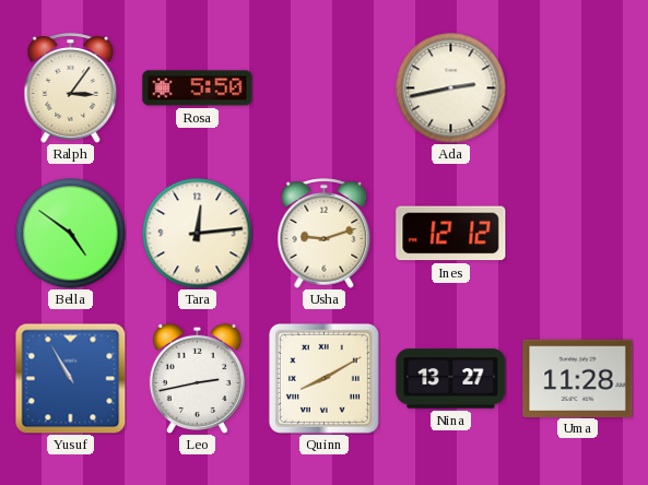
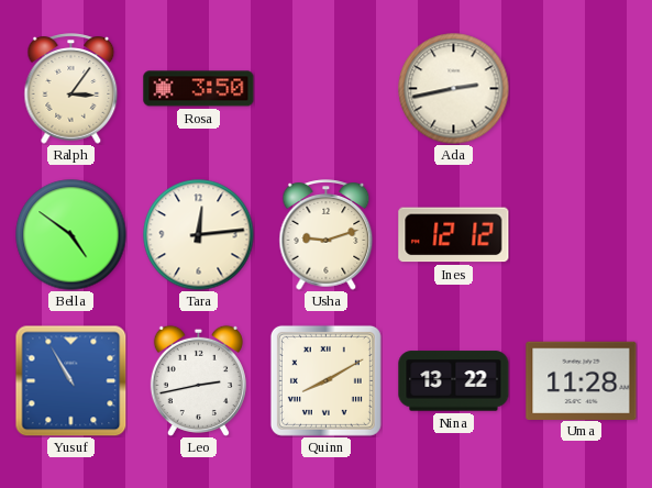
Rosa: 5:50 -> 3:50 (199, 89)
Nina: 13:27 -> 13:22 (454, 381)
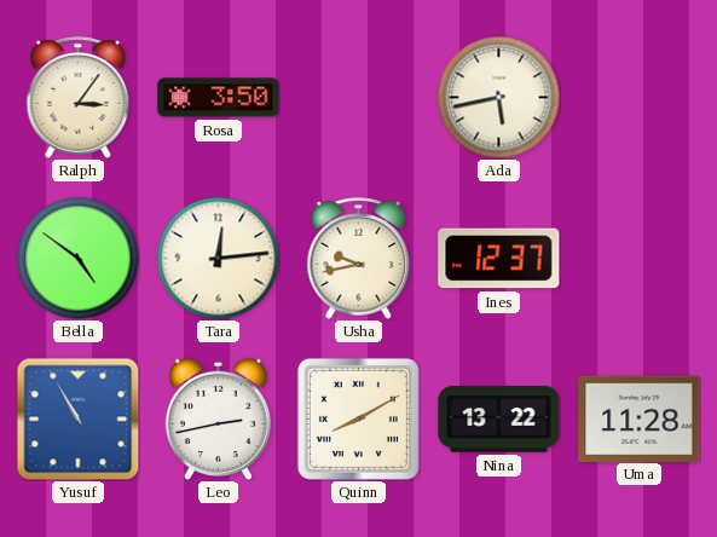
Ada: 2:43 -> 5:43 (499, 98)
Usha: 9:12 -> 9:43 (359, 259)
Ines: 12:12 -> 12:37 (499, 259)
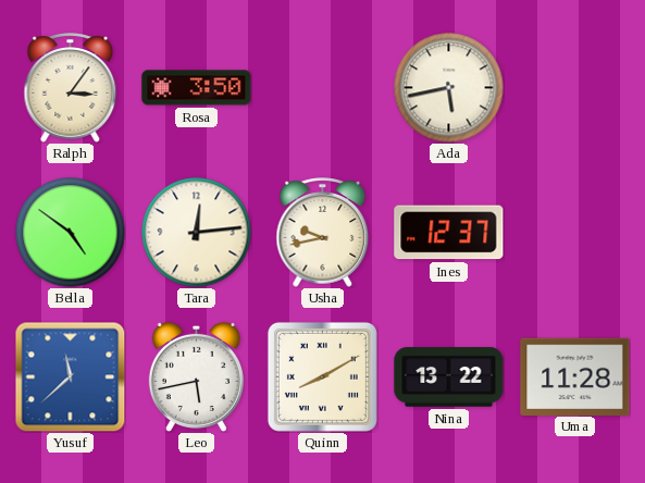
Yusuf: 10:55 -> 11:38 (70, 376)
Leo: 2:43 -> 5:43 (196, 376)
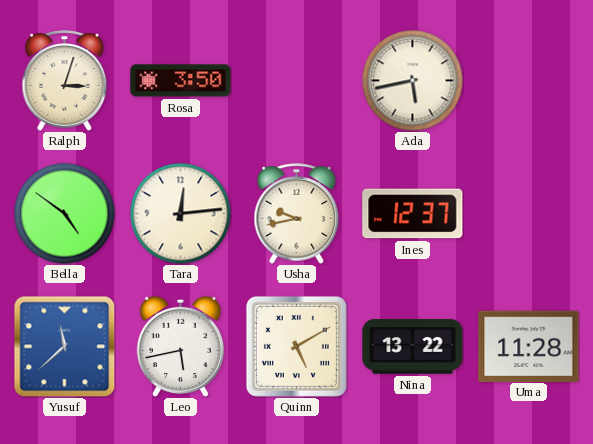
Ralph: 3:06 -> 3:03 (65, 81)
Quinn: 8:10 -> 5:10 (296, 346)
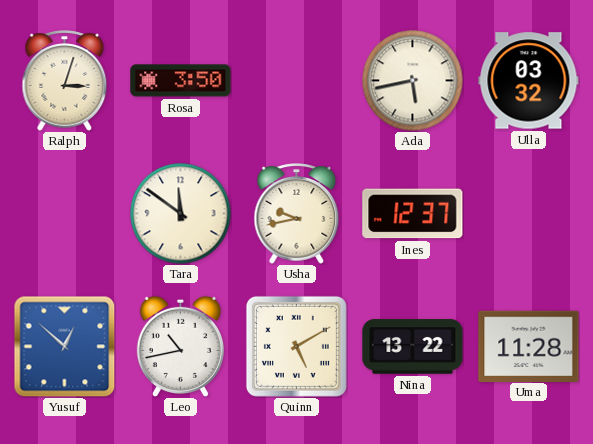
Ulla: none -> 03:32 (529, 81)
Bella: 4:51 -> none (65, 214)
Tara: 12:14 -> 11:51 (181, 214)
Yusuf: 11:38 -> 12:52 (64, 346)
Leo: 5:43 -> 10:43 (180, 346)
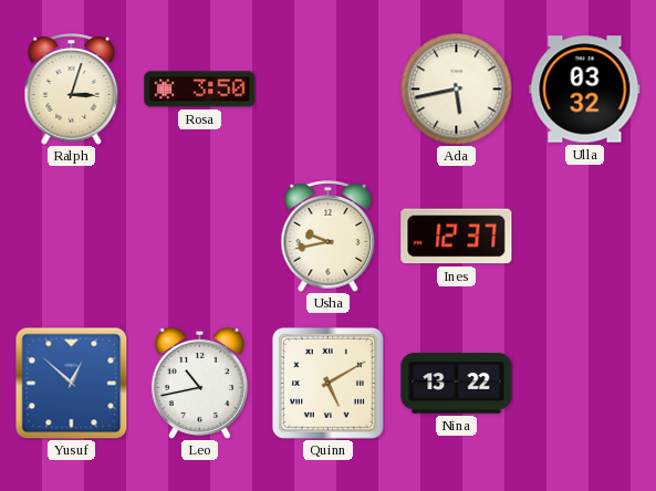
Tara: 11:51 -> none (181, 214)
Uma: 11:28 -> none (529, 346)
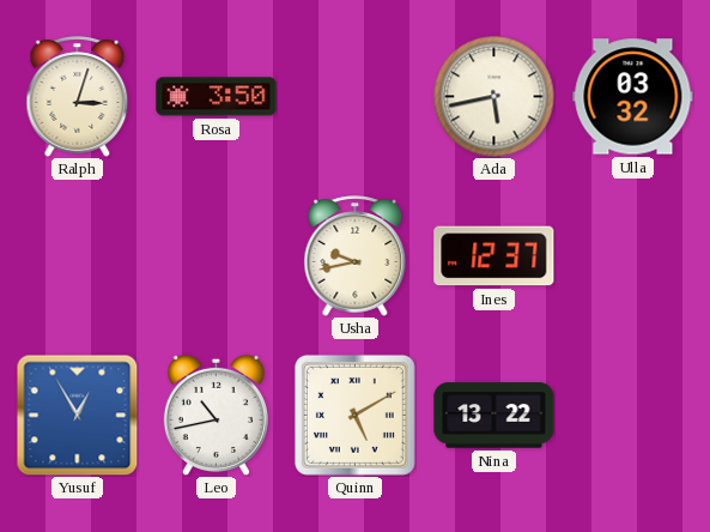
Yusuf: 12:52 -> 12:55 (77, 415)
